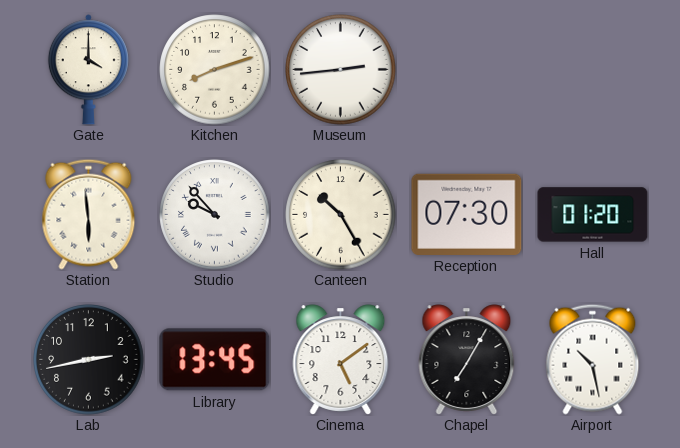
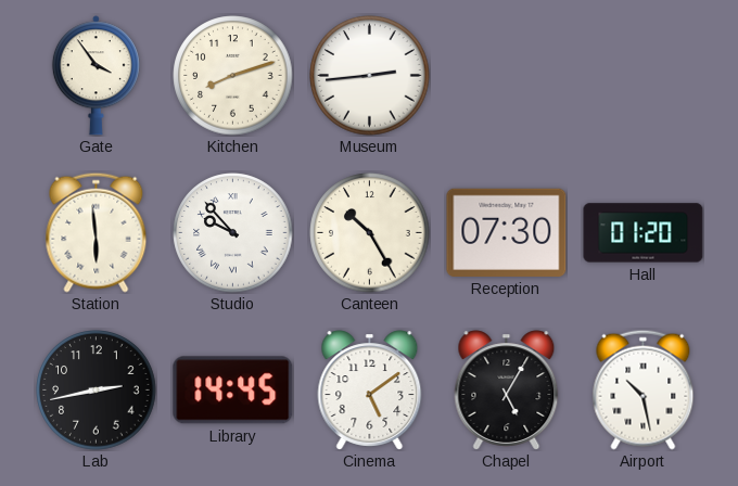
Gate: 4:00 -> 3:54 (96, 76)
Library: 13:45 -> 14:45 (233, 391)
Chapel: 7:05 -> 5:05 (507, 391)
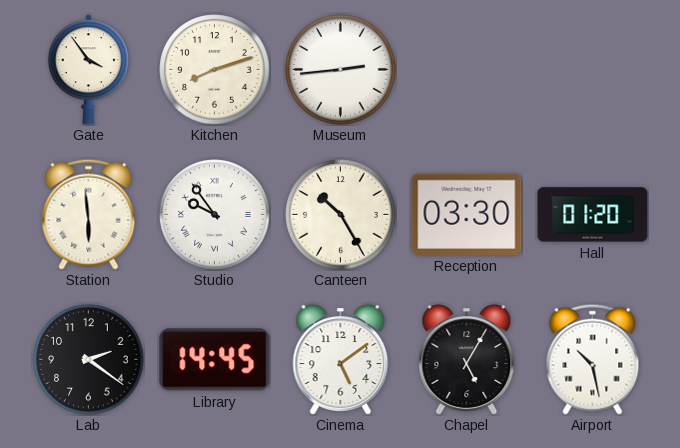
Studio: 9:53 -> 9:54 (215, 215)
Reception: 07:30 -> 03:30 (467, 214)
Lab: 2:43 -> 2:21 (89, 360)
